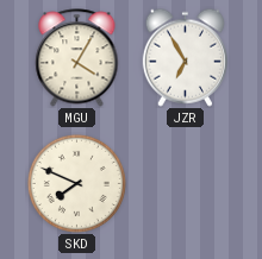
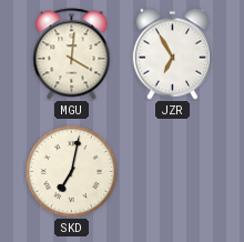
MGU: 4:05 -> 4:01 (72, 54)
SKD: 7:49 -> 7:02 (71, 171)
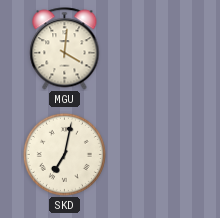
JZR: 6:55 -> none (172, 53)
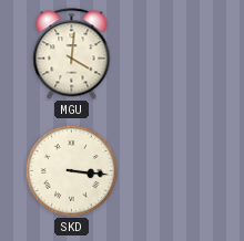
SKD: 7:02 -> 3:16 (71, 170)
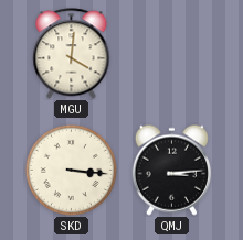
QMJ: none -> 3:14 (171, 170)
